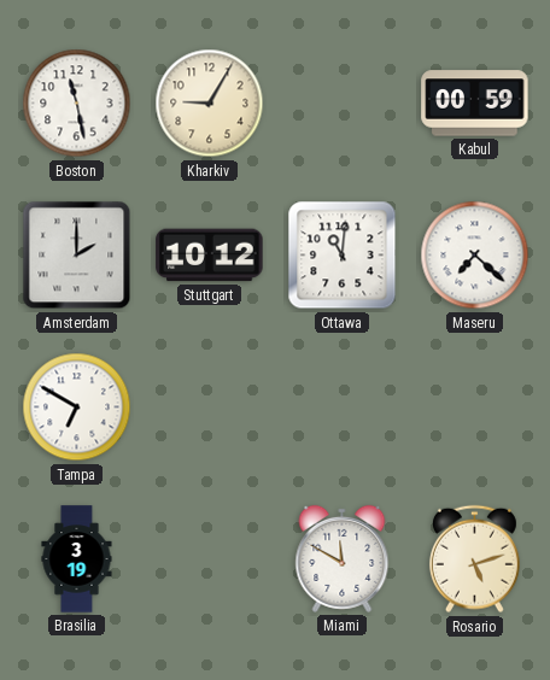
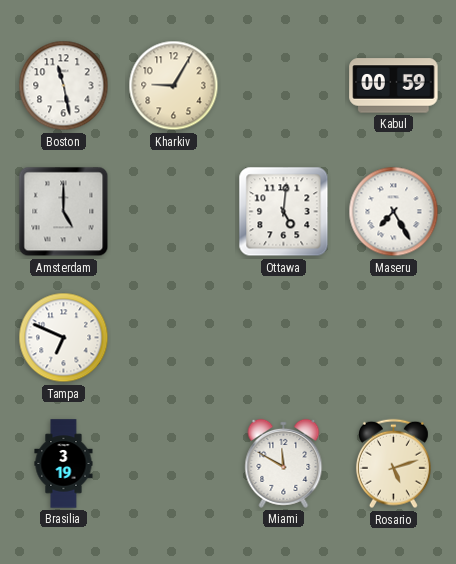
Amsterdam: 2:00 -> 5:00 (64, 212)
Stuttgart: 10:12 -> none (210, 256)
Ottawa: 11:01 -> 5:01 (284, 212)
Maseru: 7:22 -> 7:25 (394, 212)
Tampa: 6:50 -> 6:49 (64, 338)
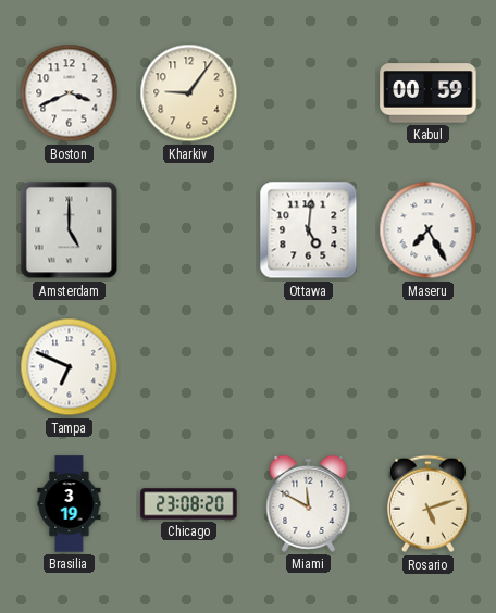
Boston: 11:28 -> 3:41 (70, 93)
Kharkiv: 9:05 -> 9:06 (189, 93)
Chicago: none -> 23:08 (189, 504)
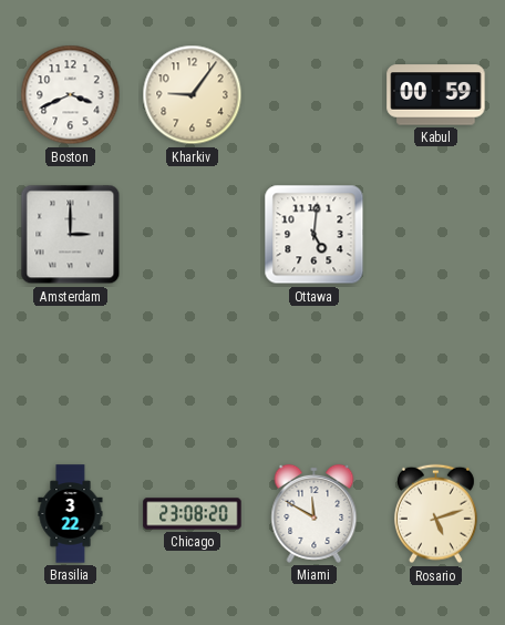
Amsterdam: 5:00 -> 3:00 (71, 235)
Maseru: 7:25 -> none (429, 230)
Tampa: 6:49 -> none (70, 367)
Brasilia: 3:19 -> 3:22 (71, 514)
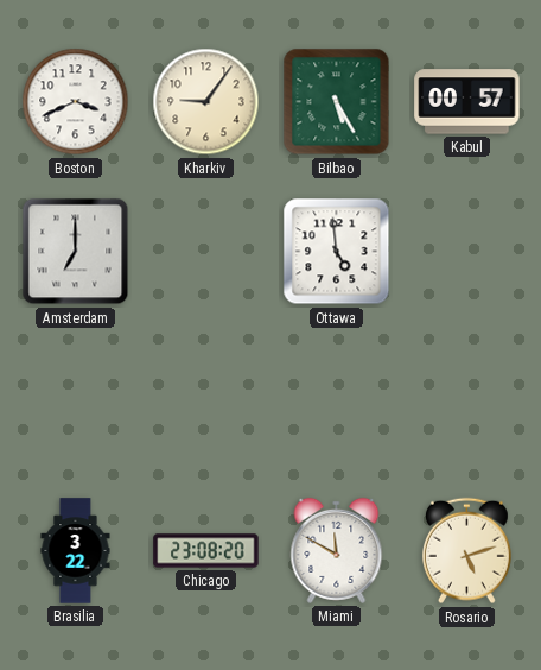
Bilbao: none -> 5:25 (337, 102)
Kabul: 00:59 -> 00:57 (467, 102)
Amsterdam: 3:00 -> 7:00 (76, 252)
Ottawa: 5:01 -> 4:59 (337, 252)
